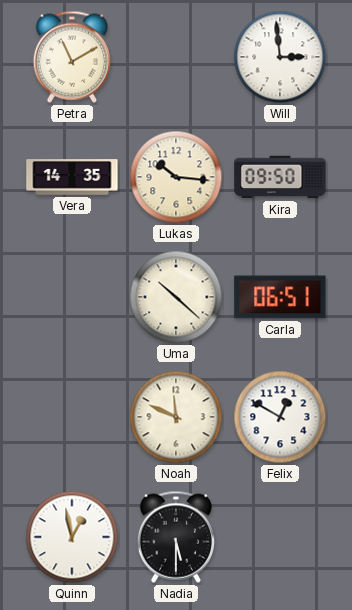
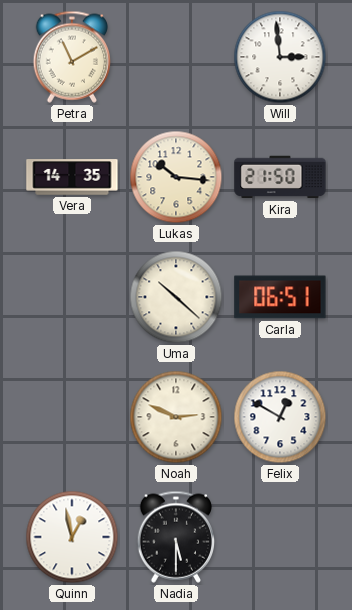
Kira: 09:50 -> 21:50 (280, 177)
Noah: 11:49 -> 2:49 (176, 417)
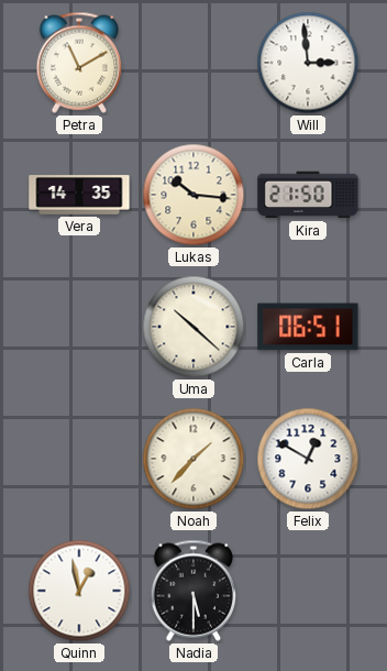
Noah: 2:49 -> 1:37 (193, 459)
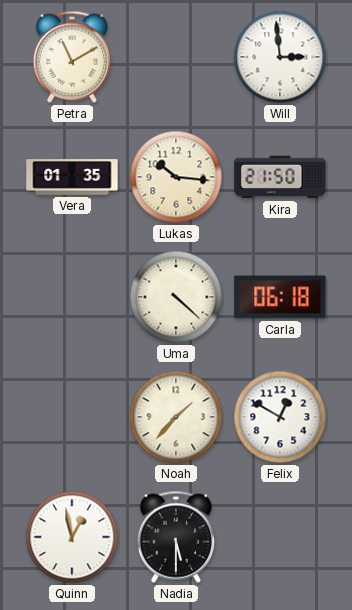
Vera: 14:35 -> 01:35 (72, 177)
Uma: 10:22 -> 4:22 (176, 297)
Carla: 06:51 -> 06:18 (280, 297)
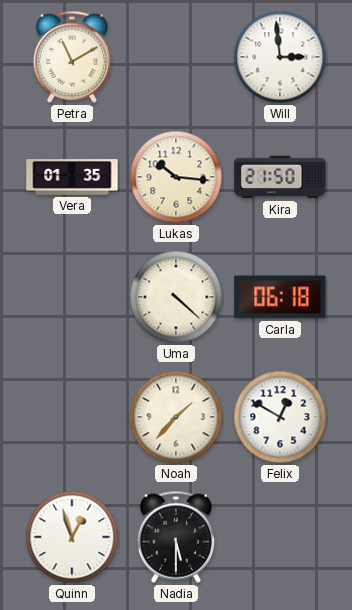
Quinn: 12:58 -> 12:57 (72, 537)
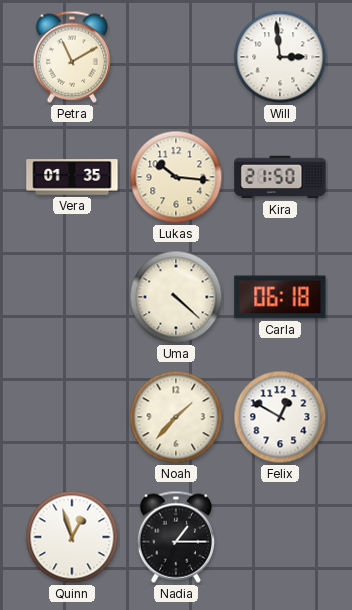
Nadia: 5:30 -> 1:15 (175, 537)
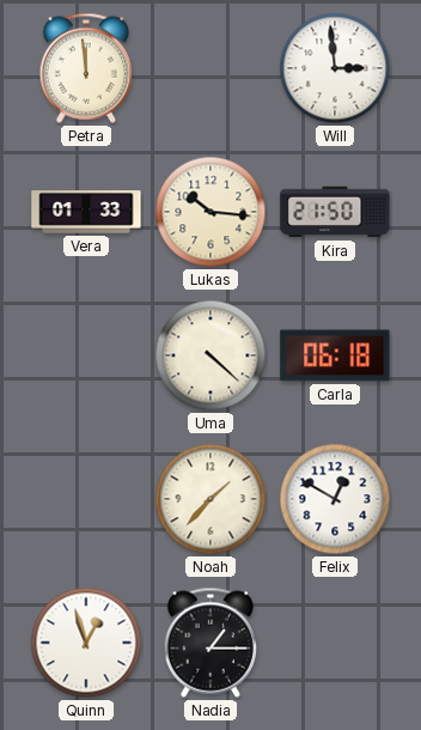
Petra: 11:10 -> 11:59 (85, 68)
Vera: 01:35 -> 01:33 (86, 212)
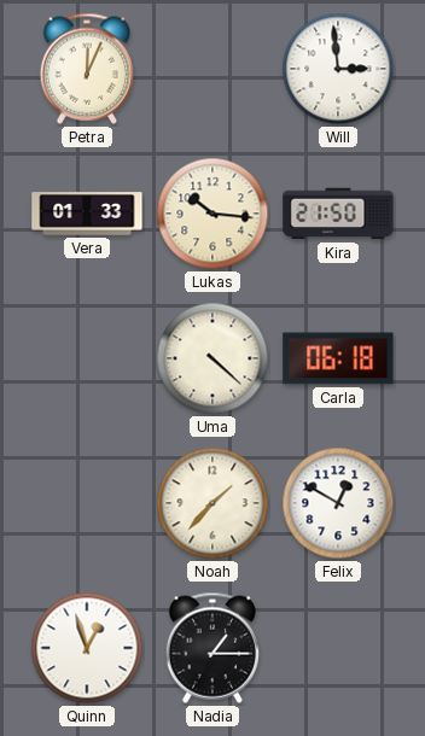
Petra: 11:59 -> 12:04 (86, 69)
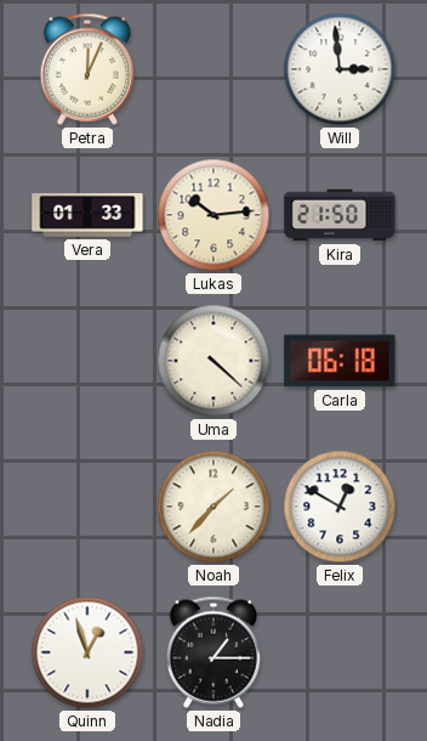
Lukas: 10:16 -> 10:14 (213, 215)
